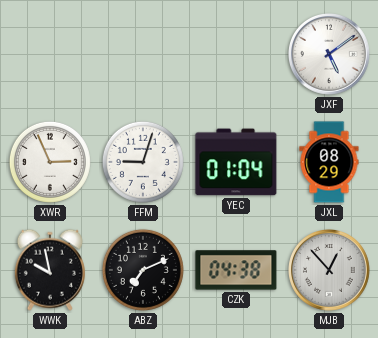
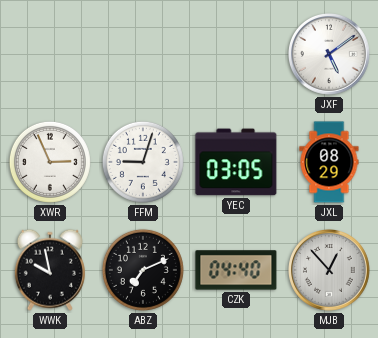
YEC: 01:04 -> 03:05 (236, 162)
CZK: 04:38 -> 04:40 (236, 270)
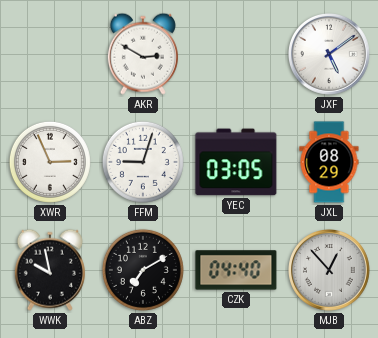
AKR: none -> 2:50 (143, 54)
ABZ: 7:11 -> 7:10 (143, 270)
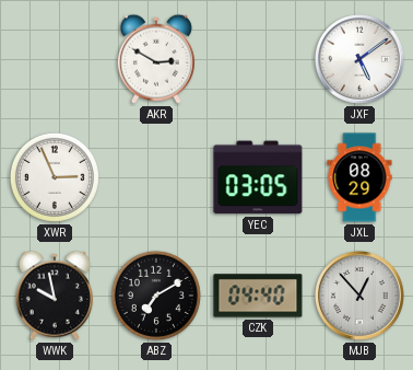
FFM: 9:03 -> none (143, 162)
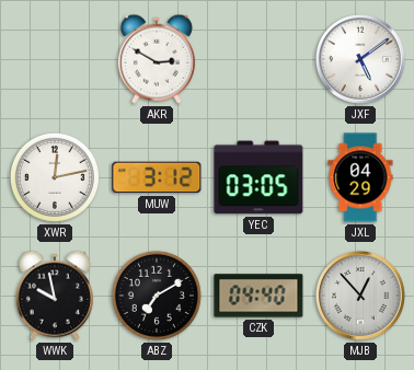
XWR: 2:56 -> 12:13 (55, 177)
MUW: none -> 3:12 (157, 177)
JXL: 08:29 -> 04:29 (360, 177)
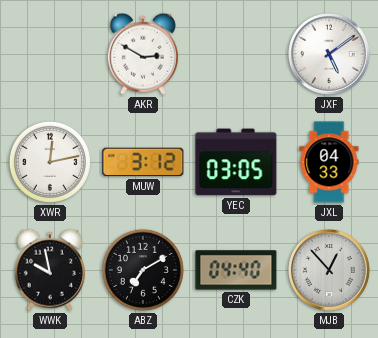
JXL: 04:29 -> 04:33 (329, 162)
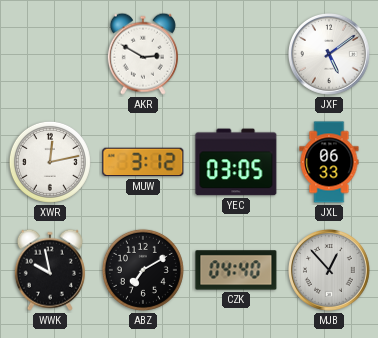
JXL: 04:33 -> 06:33 (329, 162)
